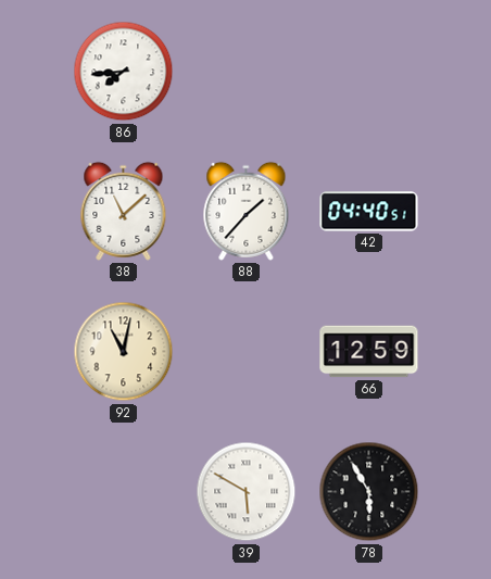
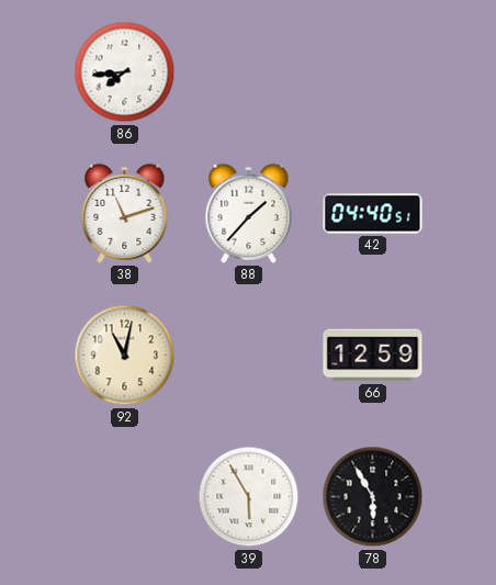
38: 11:08 -> 11:12 (125, 213)
39: 5:50 -> 5:55 (249, 497)
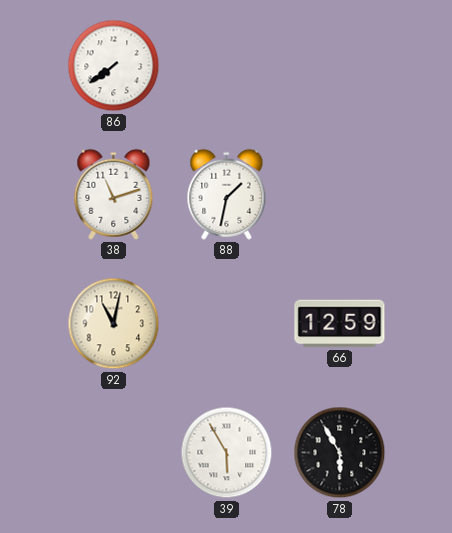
86: 7:44 -> 7:39 (114, 66)
88: 1:37 -> 1:32 (227, 194)
42: 04:40 -> none (373, 214)
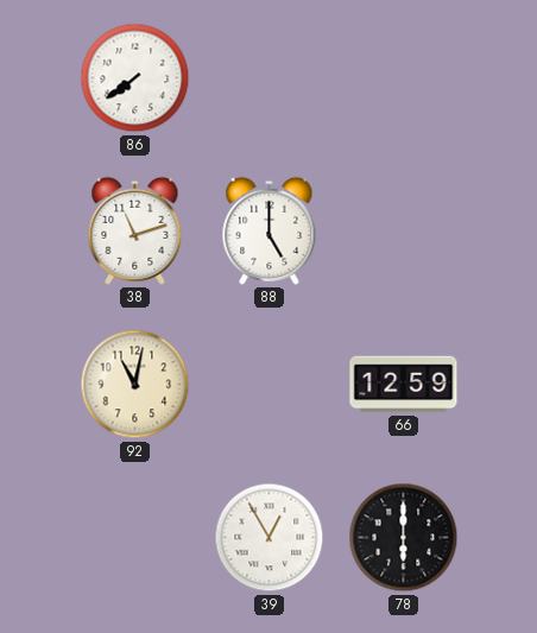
88: 1:32 -> 5:00 (270, 230)
39: 5:55 -> 12:55 (270, 538)
78: 5:55 -> 6:00 (404, 538)
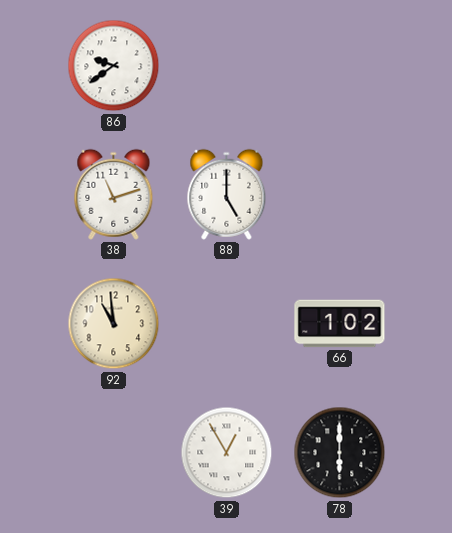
86: 7:39 -> 9:39 (114, 66)
92: 11:02 -> 10:59 (114, 324)
66: 12:59 -> 1:02 (340, 324)
